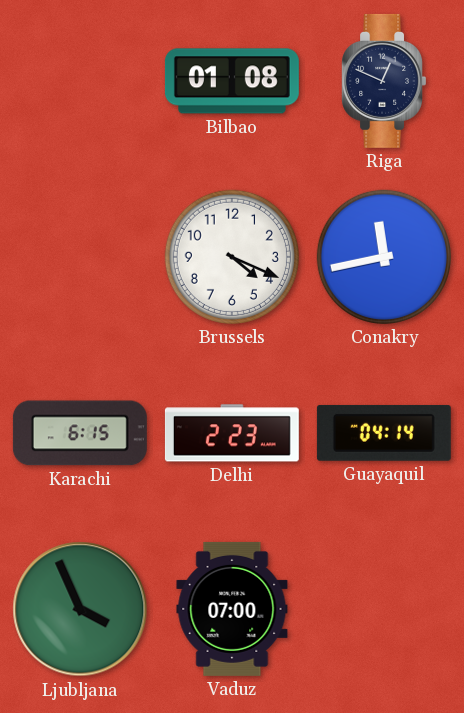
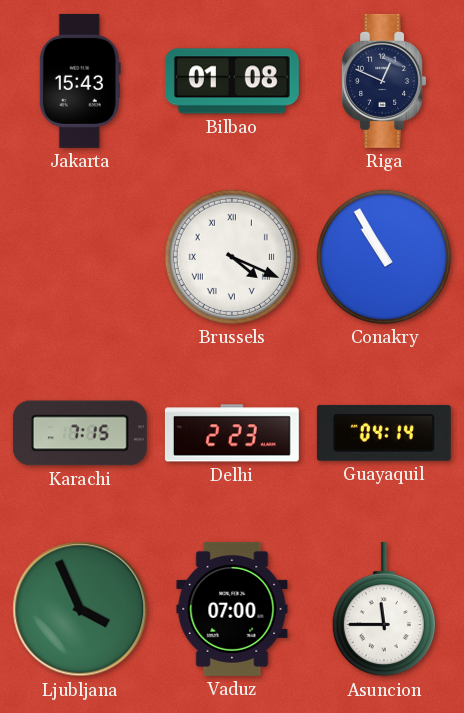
Jakarta: none -> 15:43 (80, 81)
Brussels numerals: Arabic -> Roman (232, 257)
Conakry: 11:43 -> 10:55 (384, 257)
Karachi: 6:15 -> 7:15 (80, 433)
Asuncion: none -> 11:45 (384, 609)
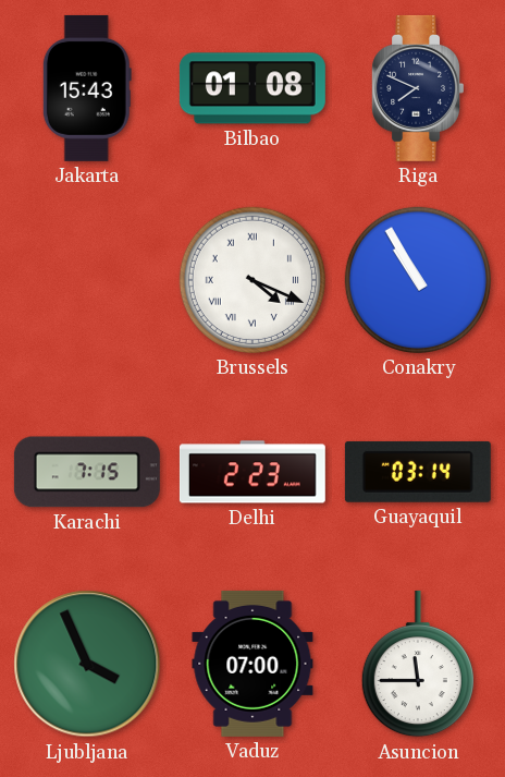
Riga: 12:49 -> 7:49 (417, 88)
Guayaquil: 04:14 -> 03:14 (418, 472)
